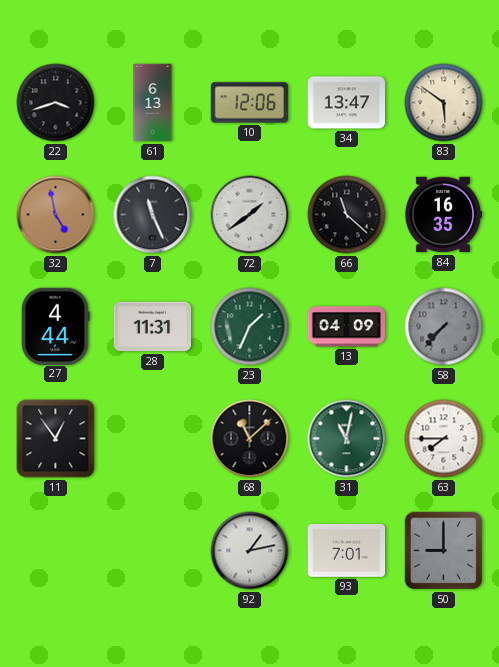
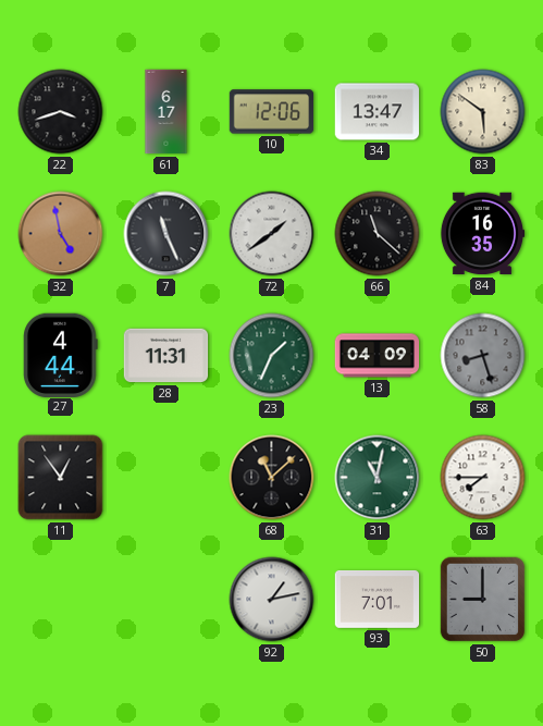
61: 6:13 -> 6:17 (166, 112)
58: 7:37 -> 8:27 (483, 356)
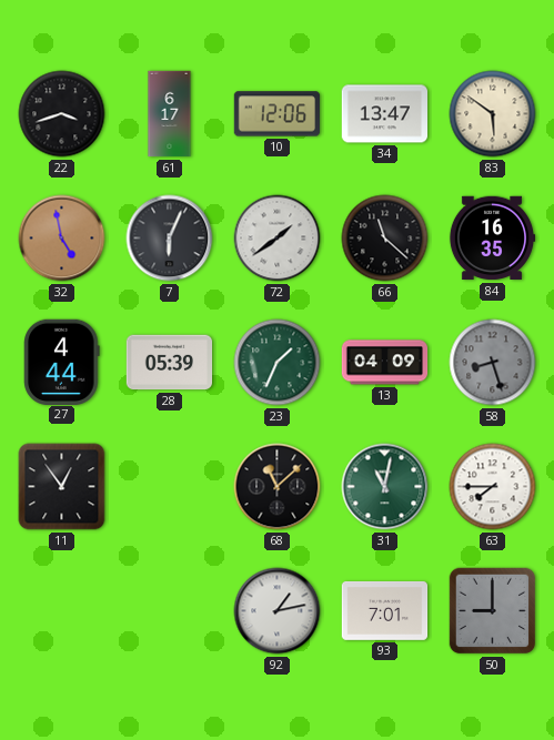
7: 11:26 -> 6:04 (170, 239)
28: 11:31 -> 05:39 (170, 363)
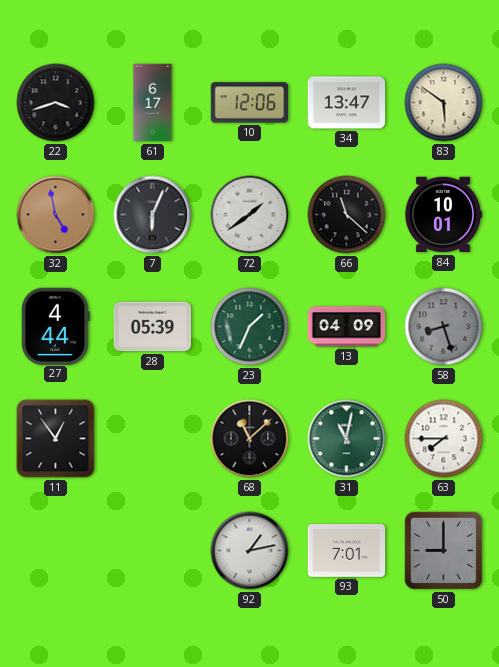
84: 16:35 -> 10:01 (443, 215)
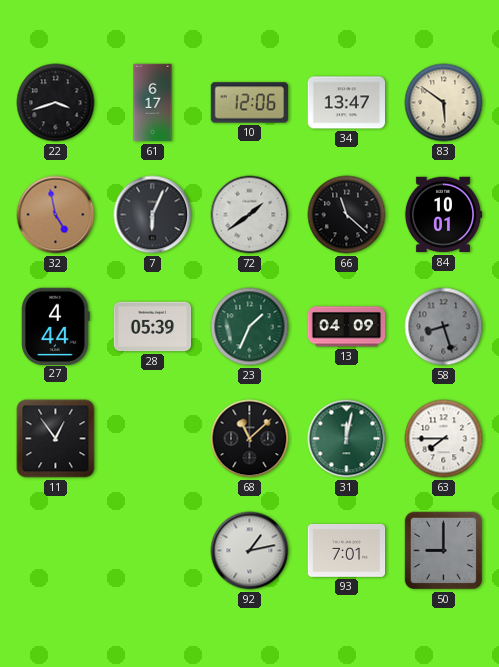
31: 11:02 -> 12:02 (347, 439)
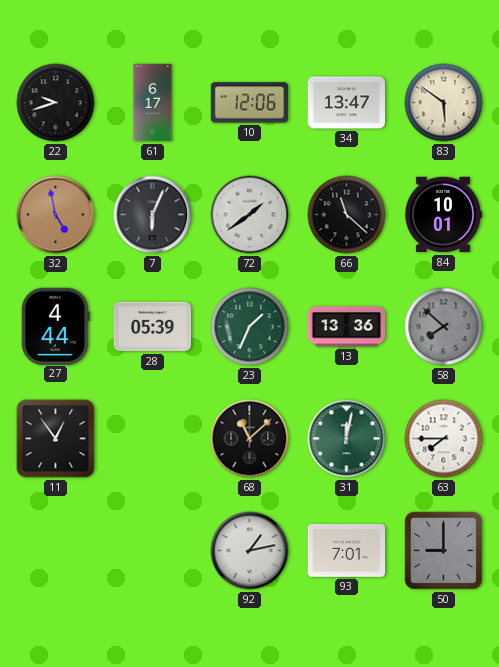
22: 3:42 -> 9:42 (56, 103)
13: 04:09 -> 13:36 (347, 327)
58: 8:27 -> 7:52 (444, 327)
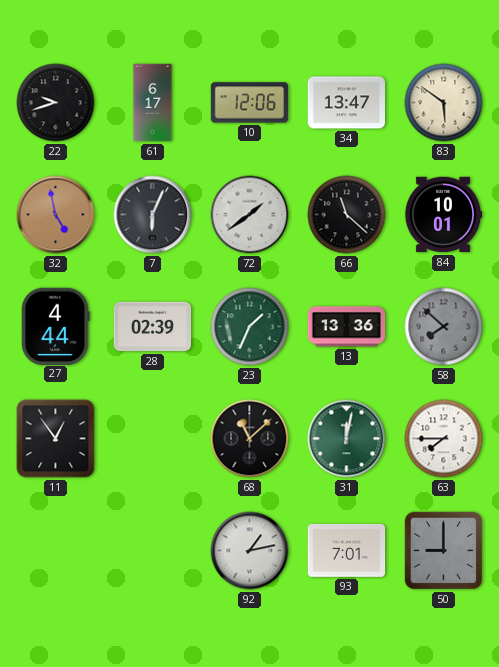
28: 05:39 -> 02:39 (153, 327)
